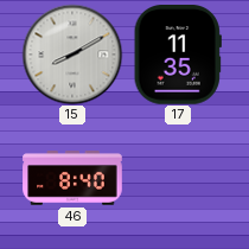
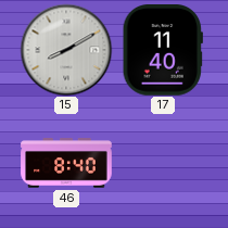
17: 11:35 -> 11:40 (163, 51)
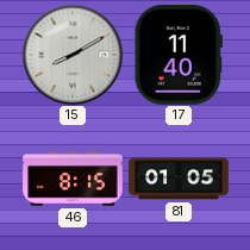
46: 8:40 -> 8:15 (73, 179)
81: none -> 01:05 (179, 179)
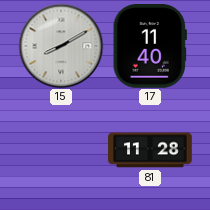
46: 8:15 -> none (73, 179)
81: 01:05 -> 11:28 (150, 150)
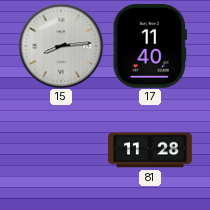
15: 8:10 -> 8:14 (61, 46)
